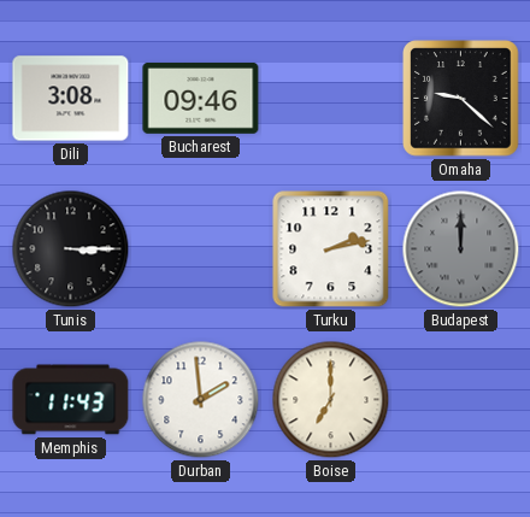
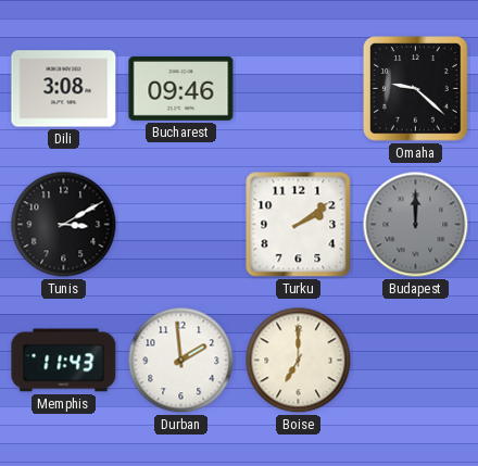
Tunis: 3:15 -> 3:10 (64, 225)
Turku: 2:13 -> 2:09 (299, 225)
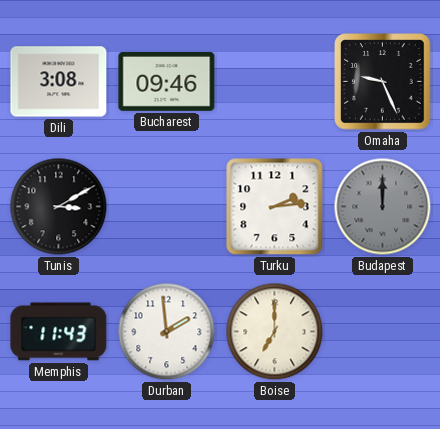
Omaha: 9:22 -> 9:26 (383, 82)
Turku: 2:09 -> 2:14 (275, 207)
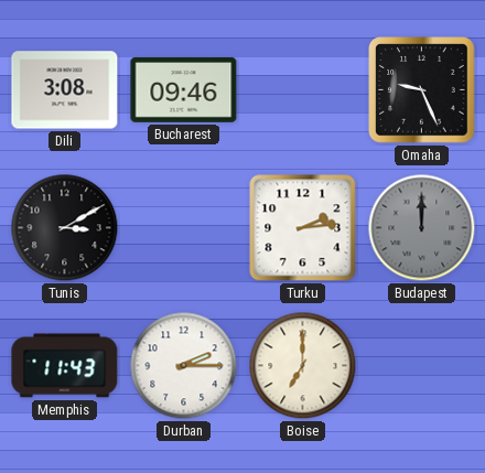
Durban: 1:59 -> 2:15 (184, 366)
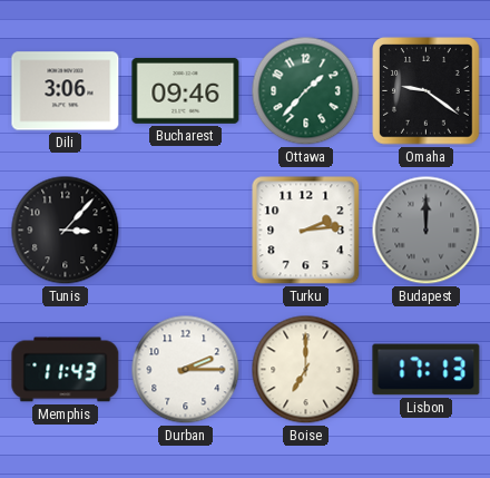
Dili: 3:08 -> 3:06 (66, 91)
Ottawa: none -> 1:37 (306, 91)
Omaha: 9:26 -> 9:21 (427, 91)
Tunis: 3:10 -> 3:07 (66, 231)
Lisbon: none -> 17:13 (427, 370)
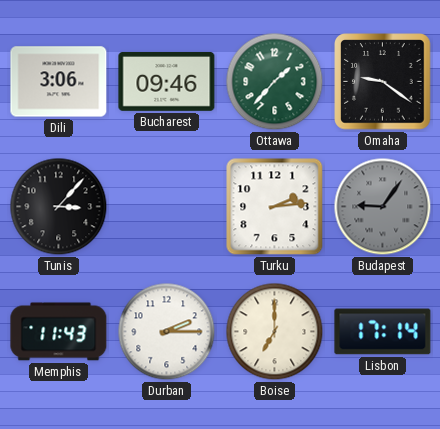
Budapest: 12:00 -> 9:06 (383, 207)
Lisbon: 17:13 -> 17:14 (383, 332)
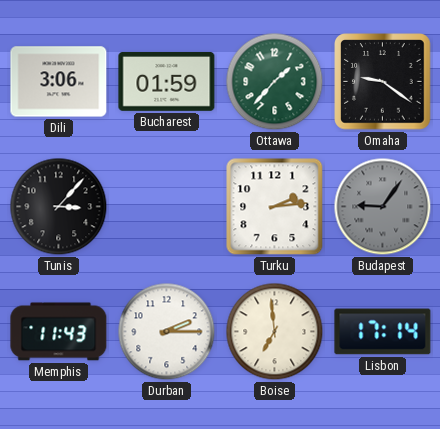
Bucharest: 09:46 -> 01:59 (167, 81)
Boise: 7:00 -> 6:59 (275, 332)
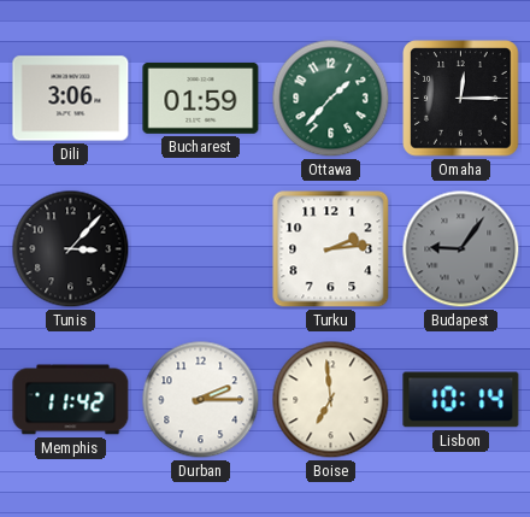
Omaha: 9:21 -> 12:15 (461, 99)
Memphis: 11:43 -> 11:42 (71, 400)
Lisbon: 17:14 -> 10:14 (461, 400)
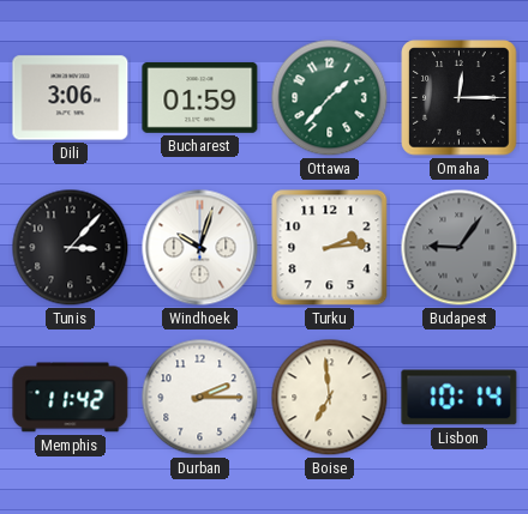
Windhoek: none -> 10:03 (200, 248)
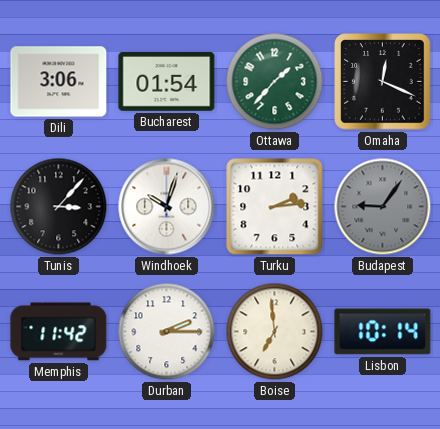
Bucharest: 01:59 -> 01:54 (167, 81)
Omaha: 12:15 -> 12:19 (383, 82)
